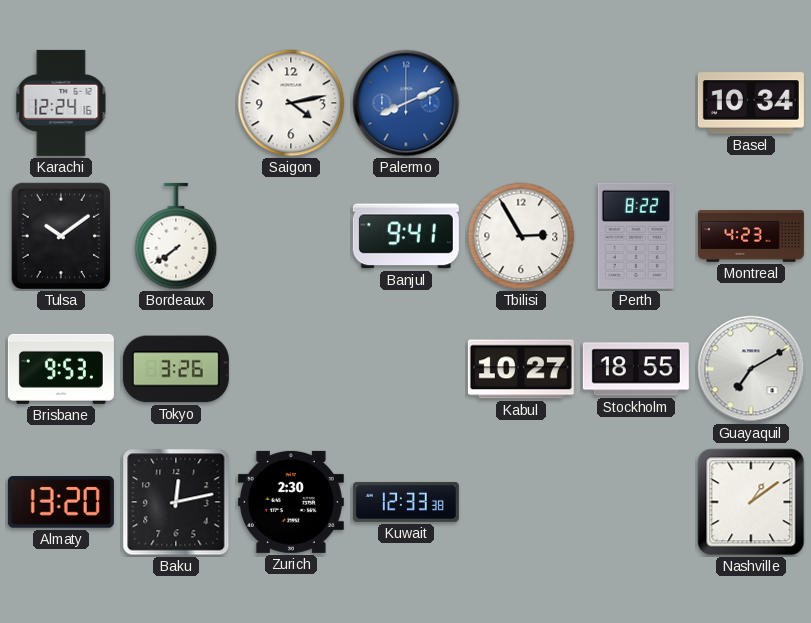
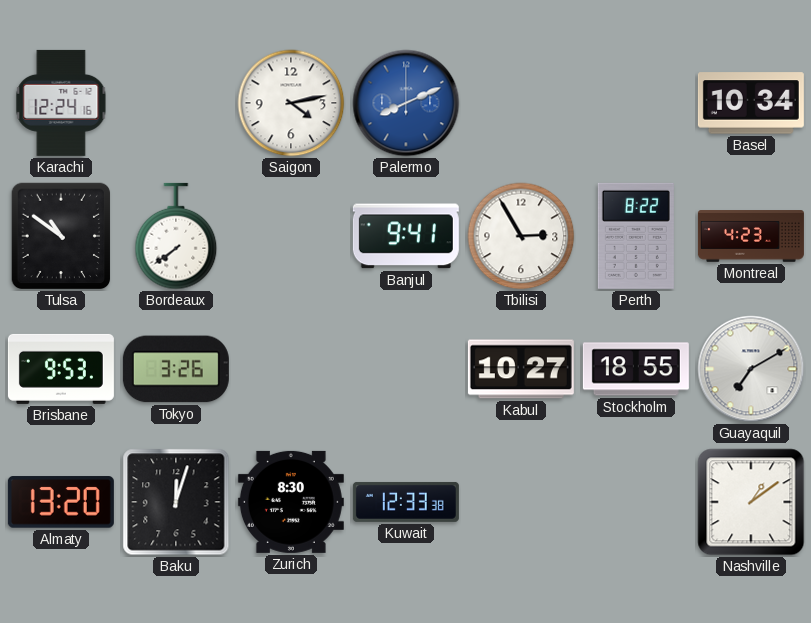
Tulsa: 10:09 -> 10:51 (61, 236)
Baku: 12:13 -> 12:03 (176, 502)
Zurich: 2:30 -> 8:30 (291, 502)
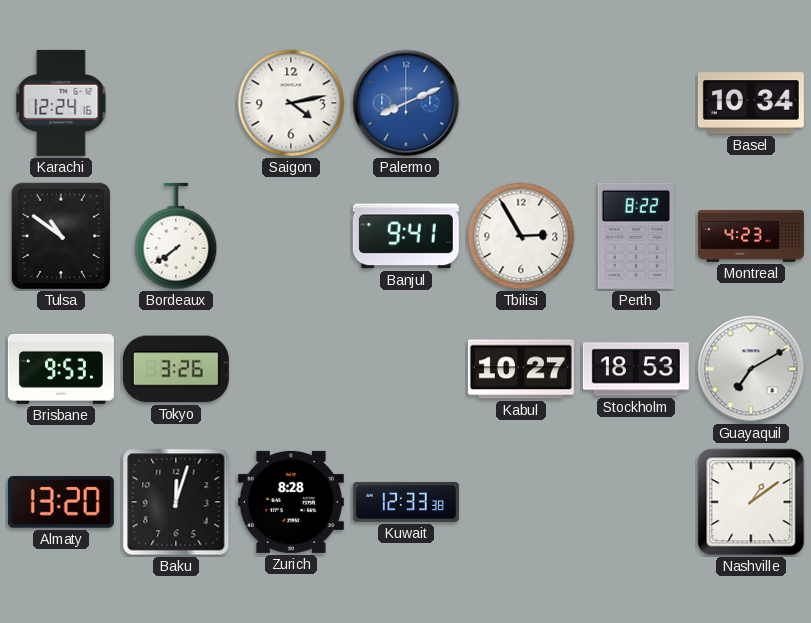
Stockholm: 18:55 -> 18:53 (636, 369)
Zurich: 8:30 -> 8:28 (291, 502)
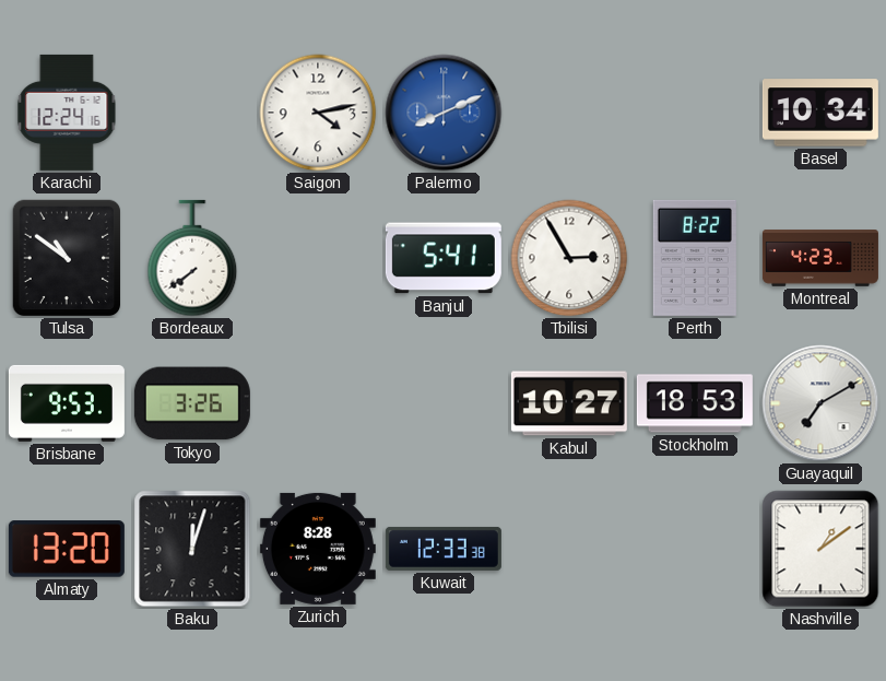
Banjul: 9:41 -> 5:41 (444, 258)
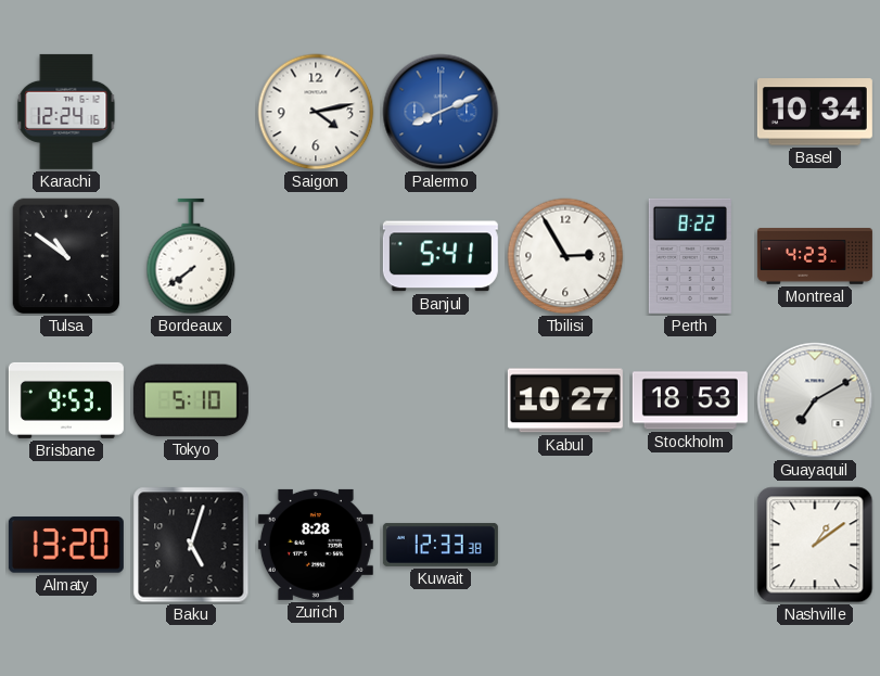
Tokyo: 3:26 -> 5:10 (191, 400)
Baku: 12:03 -> 5:03 (191, 545)
